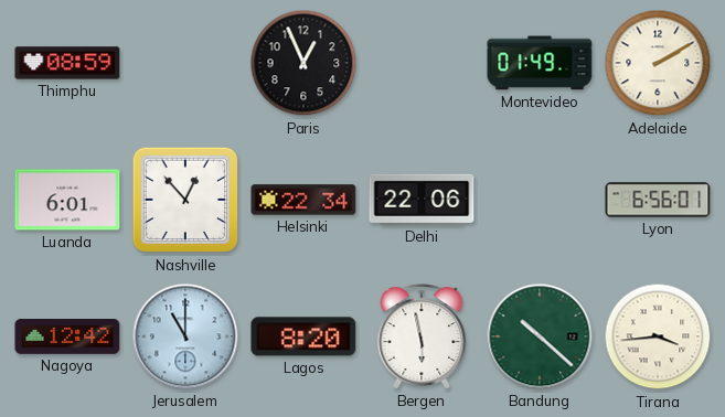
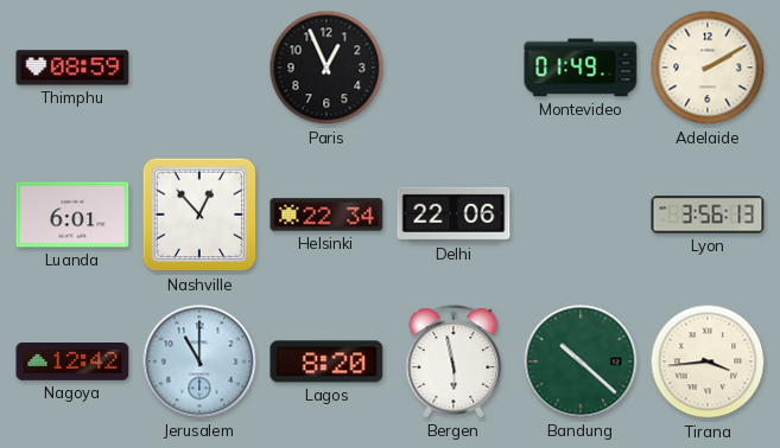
Lyon: 6:56 -> 3:56 (708, 215)
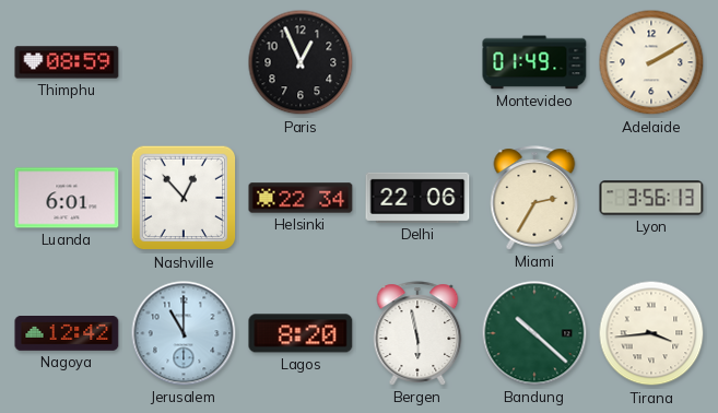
Miami: none -> 2:35 (534, 198)
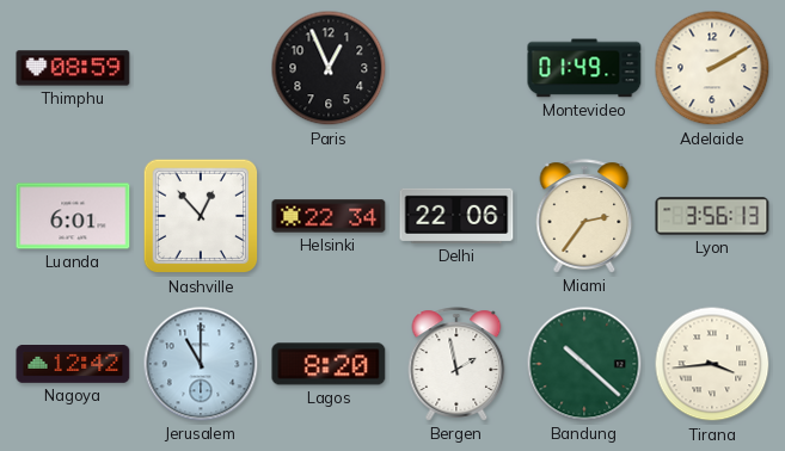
Miami: 2:35 -> 2:36 (584, 216)
Bergen: 5:58 -> 1:58 (456, 364)
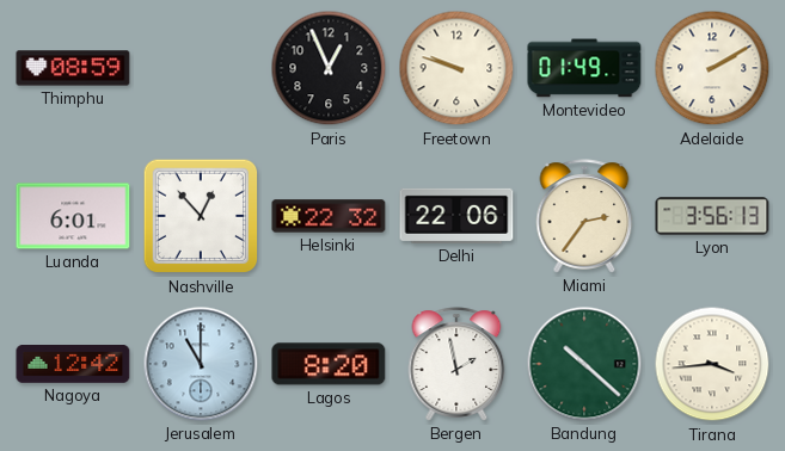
Freetown: none -> 9:48 (456, 68)
Helsinki: 22:34 -> 22:32 (329, 216)
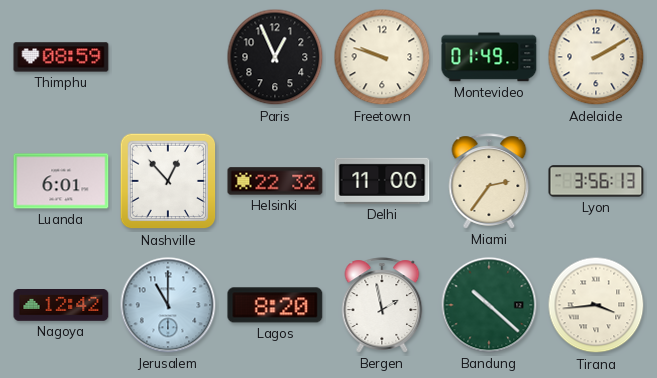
Delhi: 22:06 -> 11:00 (382, 181)
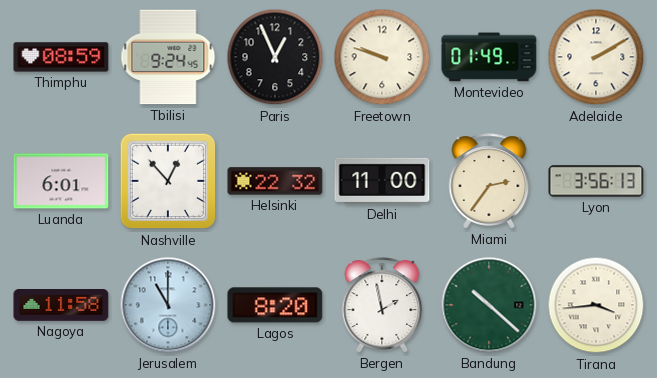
Tbilisi: none -> 9:24 (168, 57)
Nagoya: 12:42 -> 11:58 (61, 306)
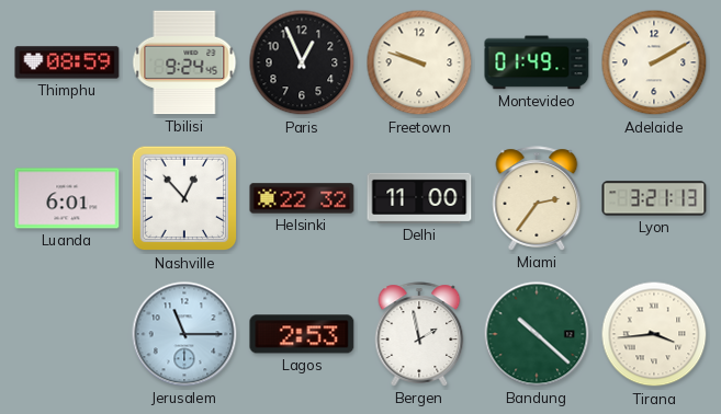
Lyon: 3:56 -> 3:21 (654, 198)
Nagoya: 11:58 -> none (61, 306)
Jerusalem: 11:00 -> 11:15 (184, 334)
Lagos: 8:20 -> 2:53 (302, 334)
